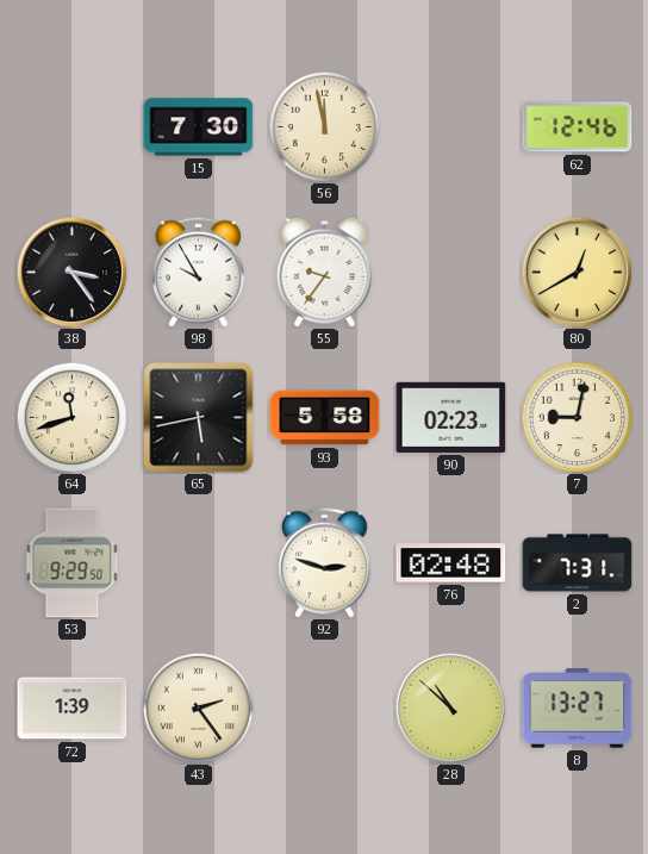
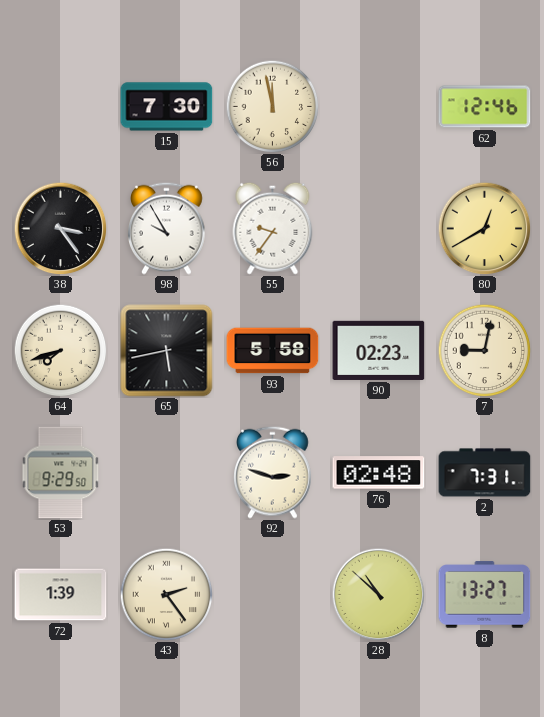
64: 11:42 -> 7:42 (60, 350)
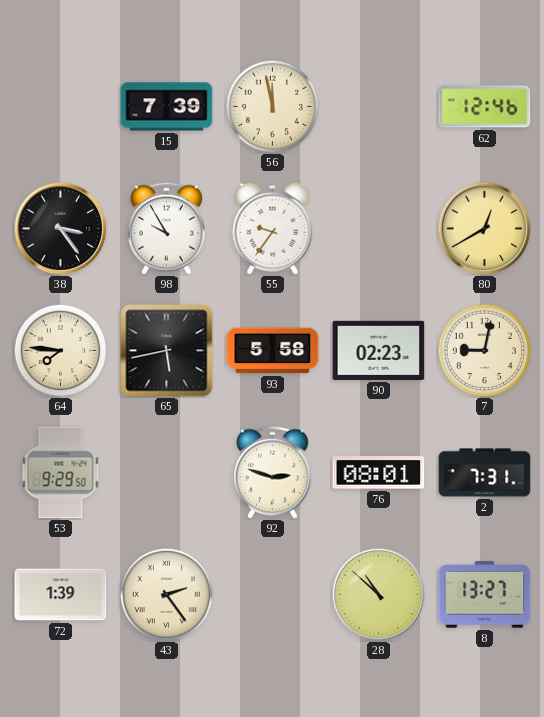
15: 7:30 -> 7:39 (167, 107)
64: 7:42 -> 7:46 (60, 350)
76: 02:48 -> 08:01 (379, 473)
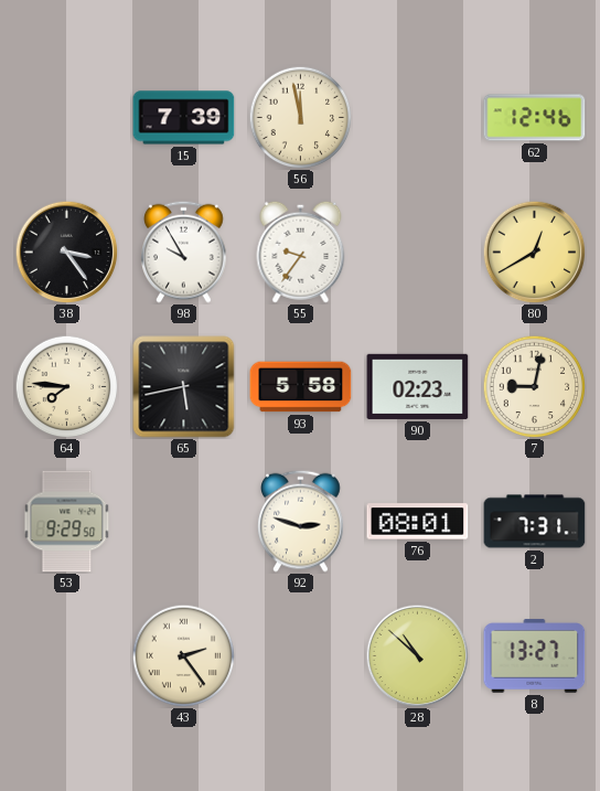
72: 1:39 -> none (61, 595)
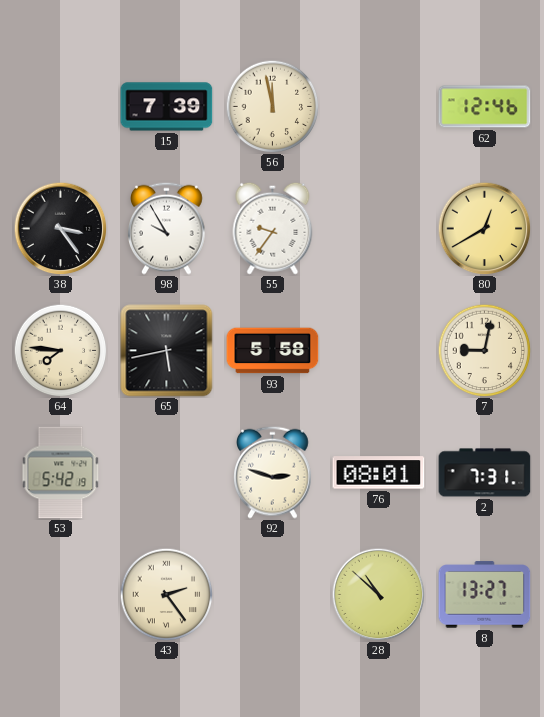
90: 02:23 -> none (418, 386)
53: 9:29 -> 5:42 (61, 473)
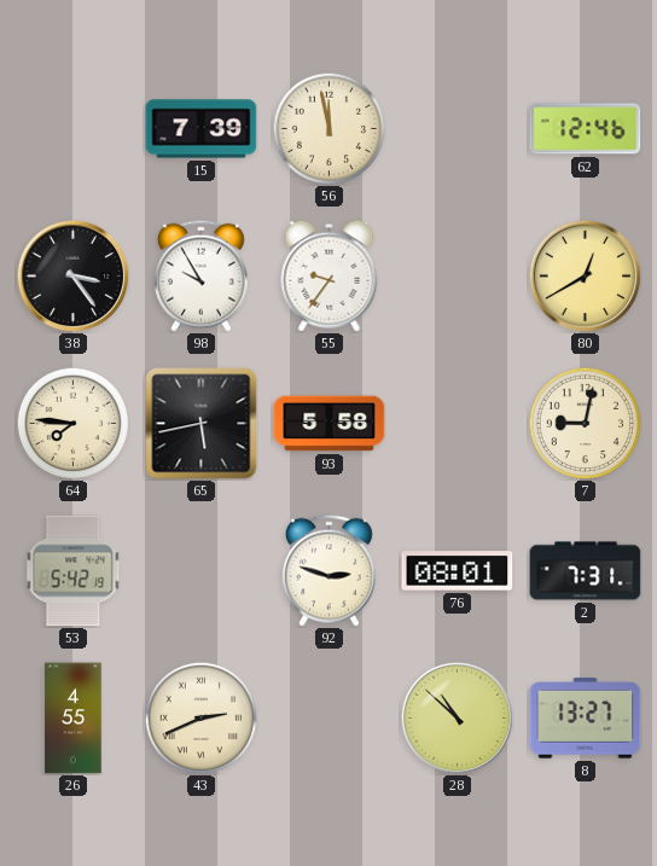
26: none -> 4:55 (74, 719)
43: 2:24 -> 2:41 (200, 717)
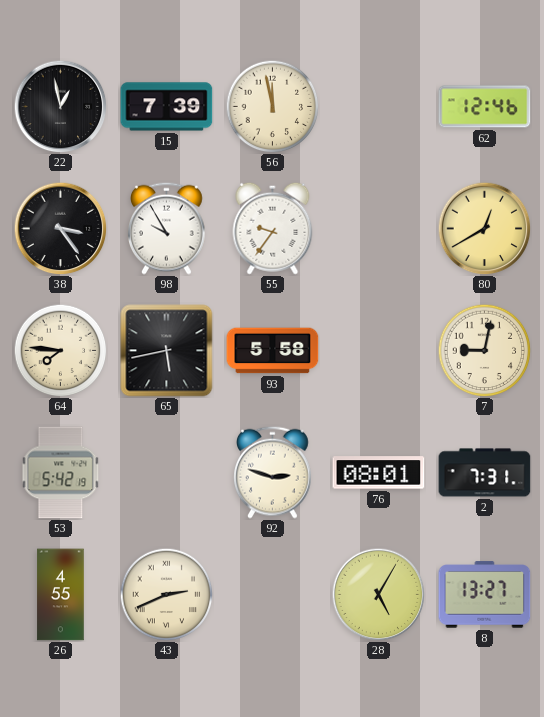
22: none -> 12:58 (60, 106)
28: 10:52 -> 5:05 (378, 594)
